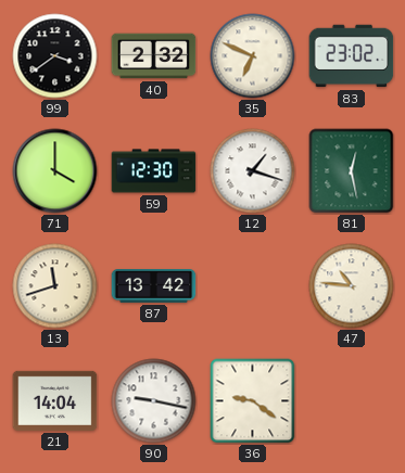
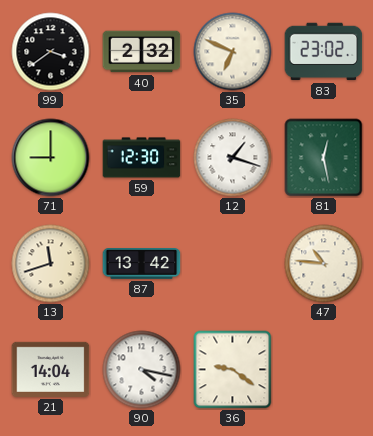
71: 4:00 -> 9:00 (51, 158)
90: 9:17 -> 4:17 (142, 370)
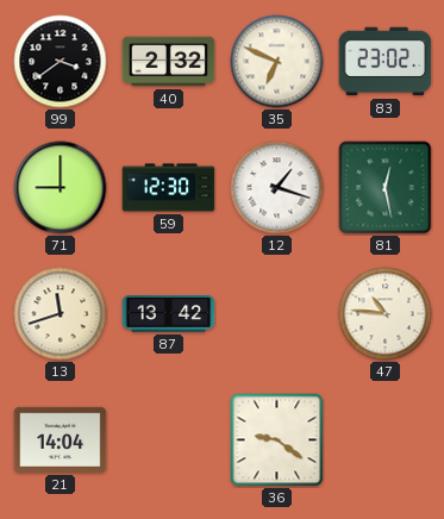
90: 4:17 -> none (142, 370)
